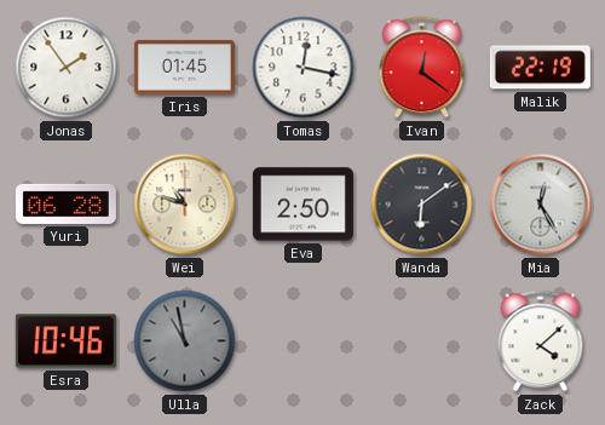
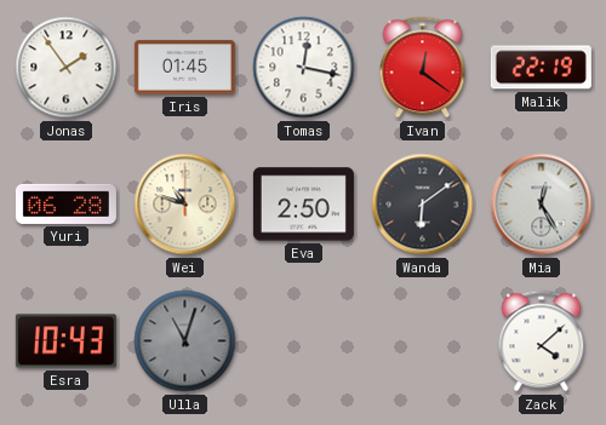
Esra: 10:46 -> 10:43 (65, 341)
Ulla: 10:58 -> 11:03 (185, 341)
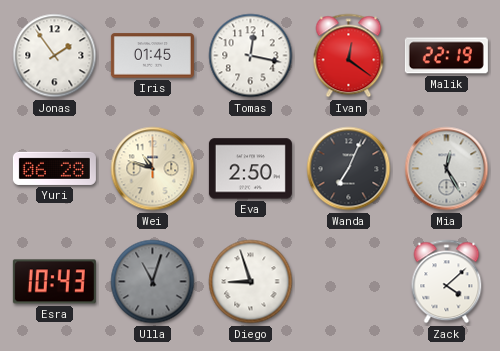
Wanda: 6:09 -> 7:04 (349, 169)
Diego: none -> 8:57 (251, 282)
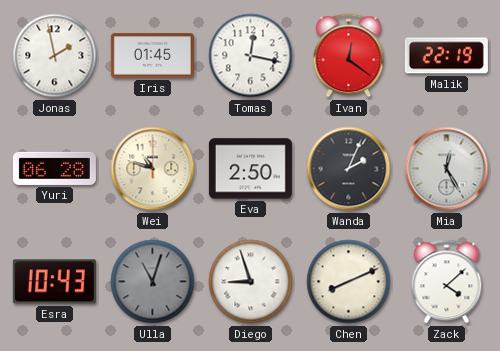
Jonas: 1:54 -> 1:58 (55, 56)
Wanda: 7:04 -> 2:04 (349, 169)
Chen: none -> 8:11 (349, 282)
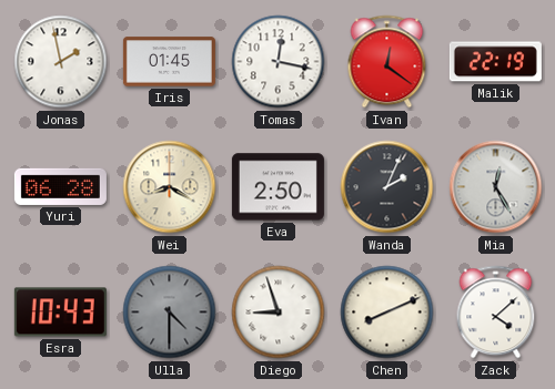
Wei: 10:48 -> 8:20 (170, 187)
Ulla: 11:03 -> 4:30 (170, 313)
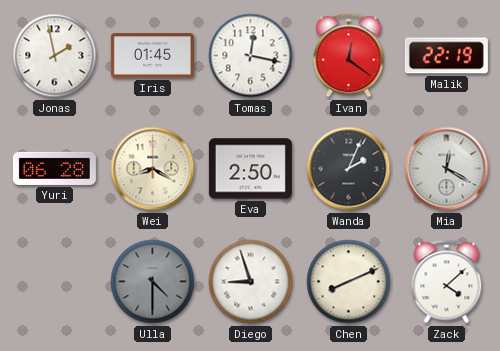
Mia: 12:25 -> 12:20 (447, 169)
Esra: 10:43 -> none (60, 313)
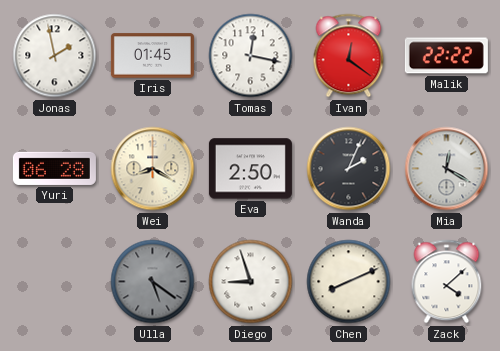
Malik: 22:19 -> 22:22 (446, 56)
Ulla: 4:30 -> 5:21 (153, 282)
